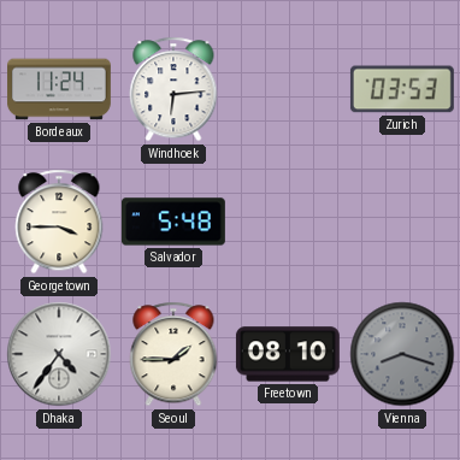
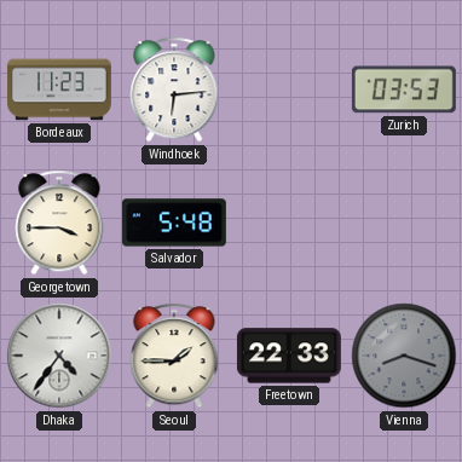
Bordeaux: 11:24 -> 11:23 (60, 89)
Freetown: 08:10 -> 22:33 (289, 356)
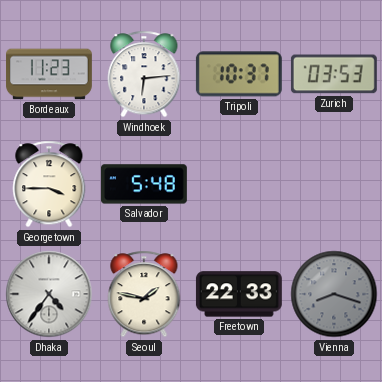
Tripoli: none -> 10:37 (239, 74)
Seoul: 1:45 -> 1:47 (144, 294)
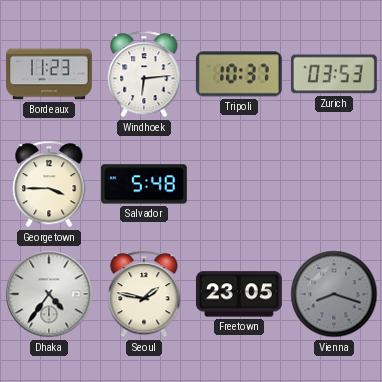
Freetown: 22:33 -> 23:05 (239, 294)
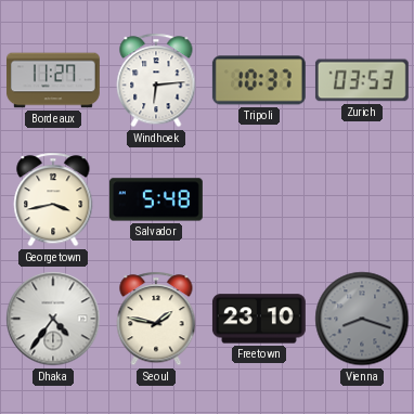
Bordeaux: 11:23 -> 11:27 (54, 80)
Georgetown: 3:45 -> 3:43 (53, 199)
Freetown: 23:05 -> 23:10 (259, 319)
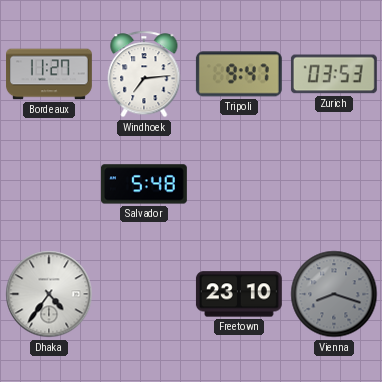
Windhoek: 6:14 -> 7:14 (144, 74)
Tripoli: 10:37 -> 9:47 (239, 74)
Georgetown: 3:43 -> none (53, 199)
Seoul: 1:47 -> none (156, 319)
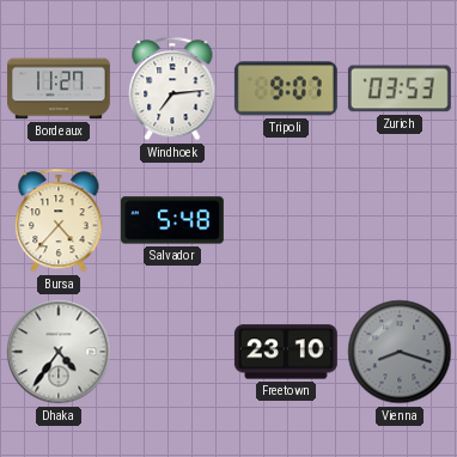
Tripoli: 9:47 -> 9:07 (286, 89)
Bursa: none -> 4:37 (59, 220)
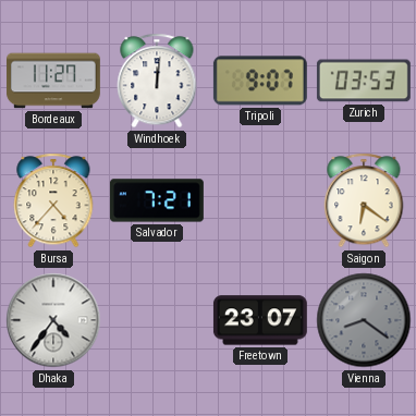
Windhoek: 7:14 -> 12:01 (157, 81)
Salvador: 5:48 -> 7:21 (157, 200)
Saigon: none -> 6:21 (364, 200)
Freetown: 23:10 -> 23:07 (260, 320)
Vienna: 8:18 -> 8:21 (364, 320)
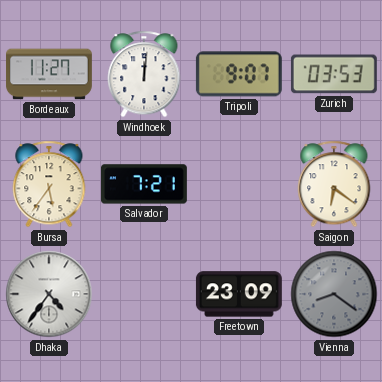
Bursa: 4:37 -> 5:36 (49, 184)
Freetown: 23:07 -> 23:09 (239, 294)
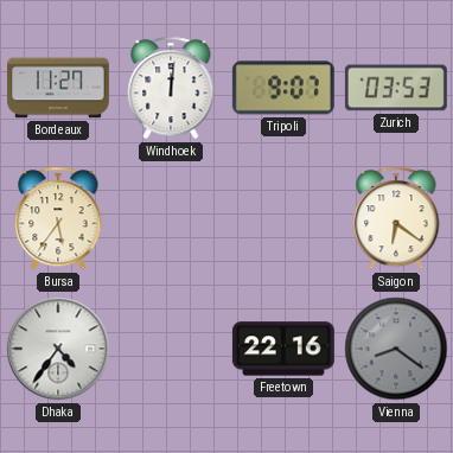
Salvador: 7:21 -> none (144, 184)
Freetown: 23:09 -> 22:16 (283, 349)
